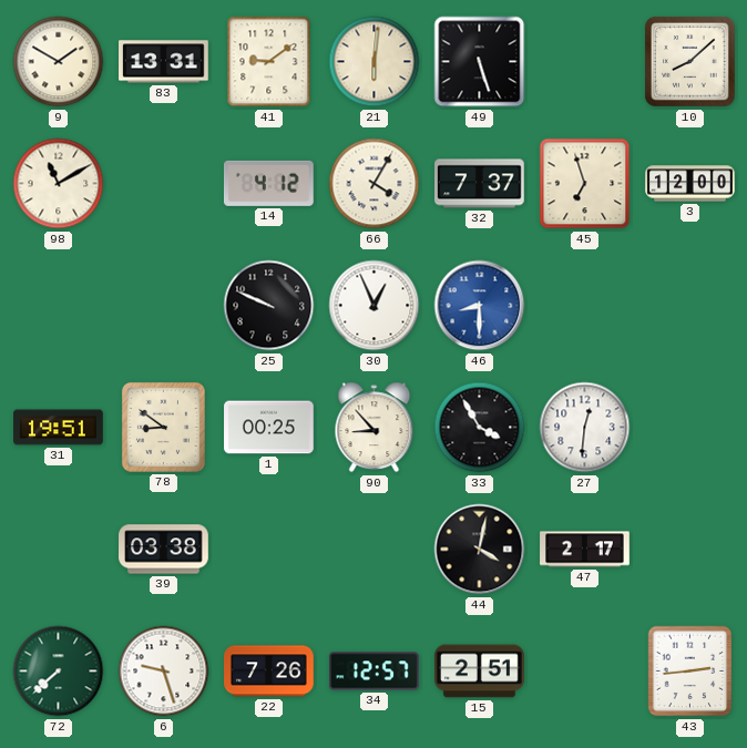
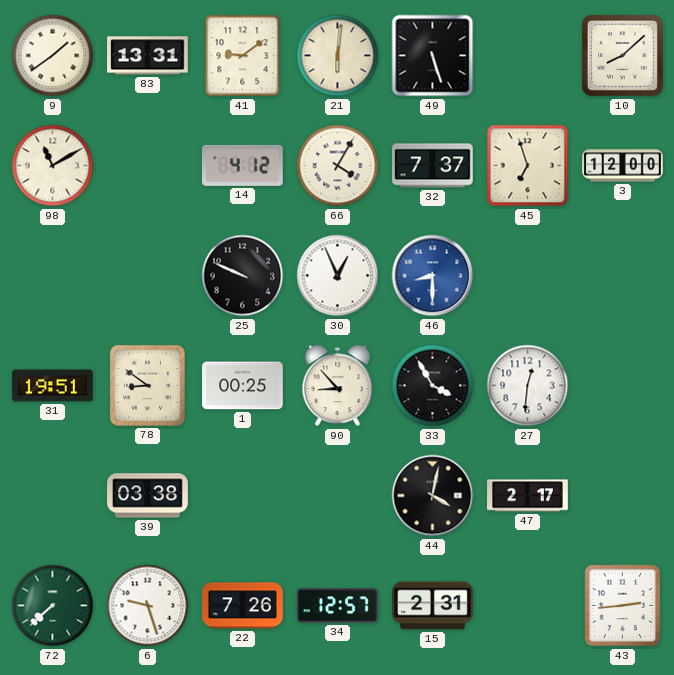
9: 1:50 -> 1:39 (53, 56)
15: 2:51 -> 2:31 (433, 606)
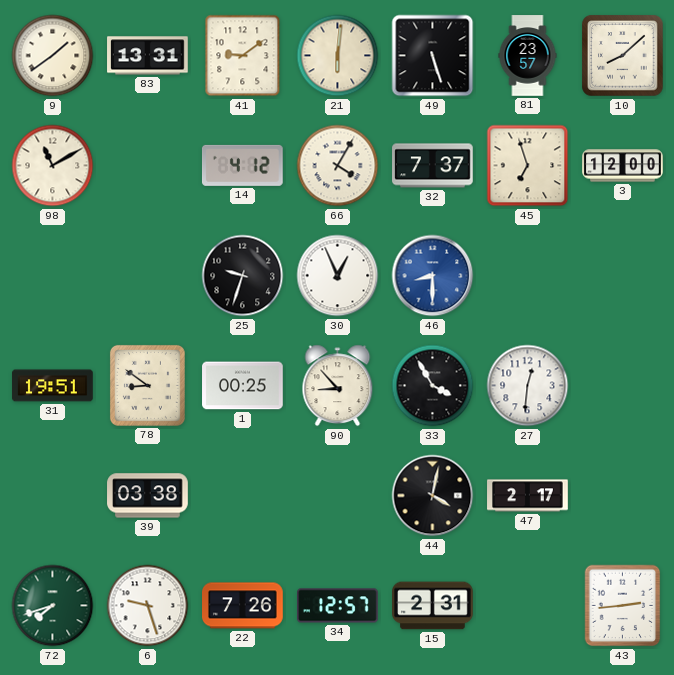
81: none -> 23:57 (528, 56)
25: 9:49 -> 9:33 (243, 276)
72: 7:38 -> 7:42 (53, 606)
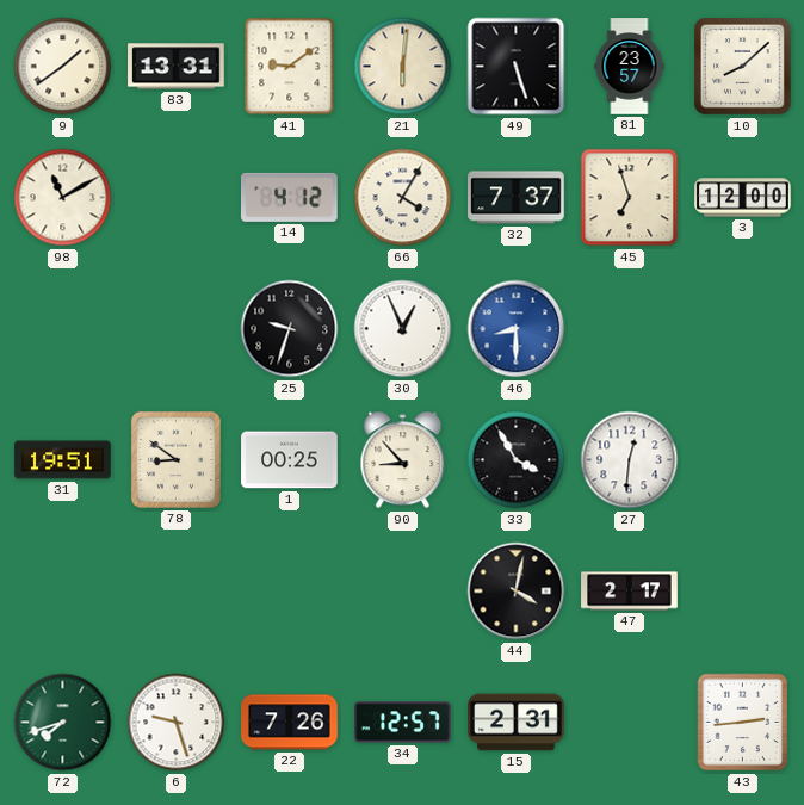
39: 03:38 -> none (148, 496)
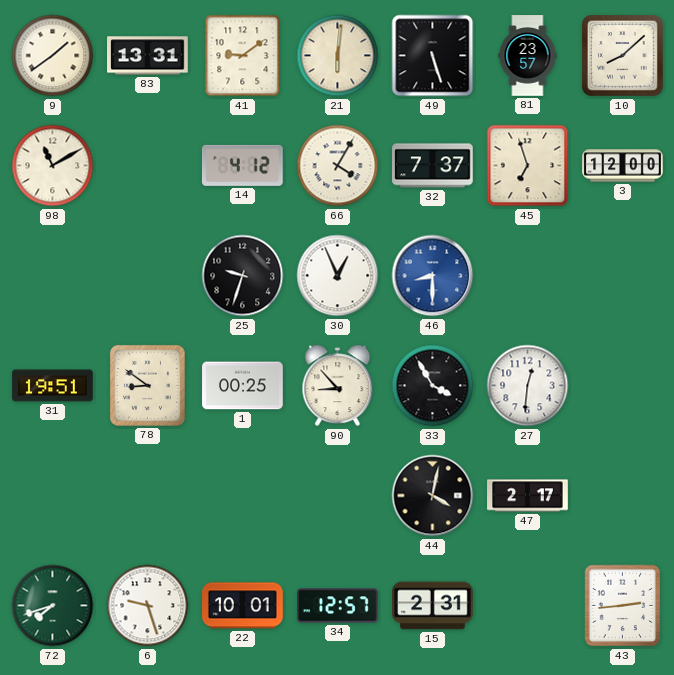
22: 7:26 -> 10:01 (243, 606)
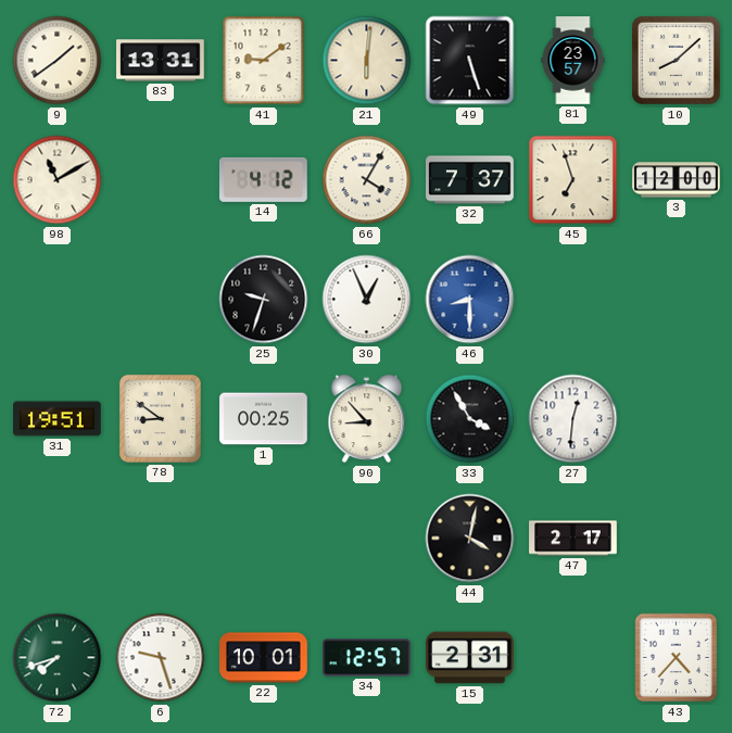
43: 2:44 -> 4:37 (677, 658)
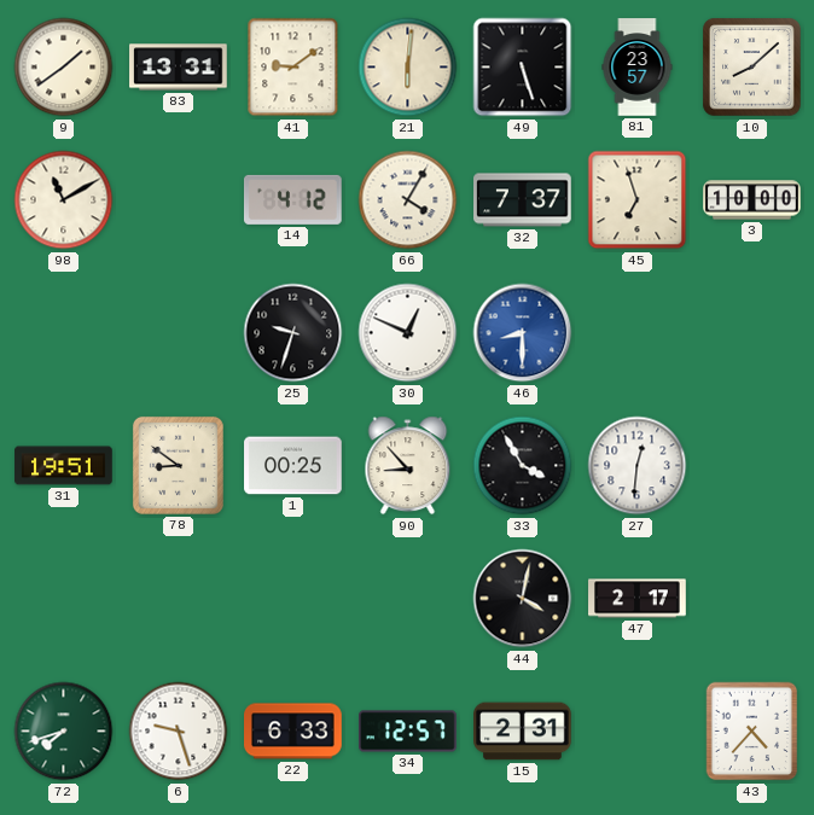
3: 12:00 -> 10:00 (752, 200)
30: 12:56 -> 12:49 (408, 333)
22: 10:01 -> 6:33 (293, 732)
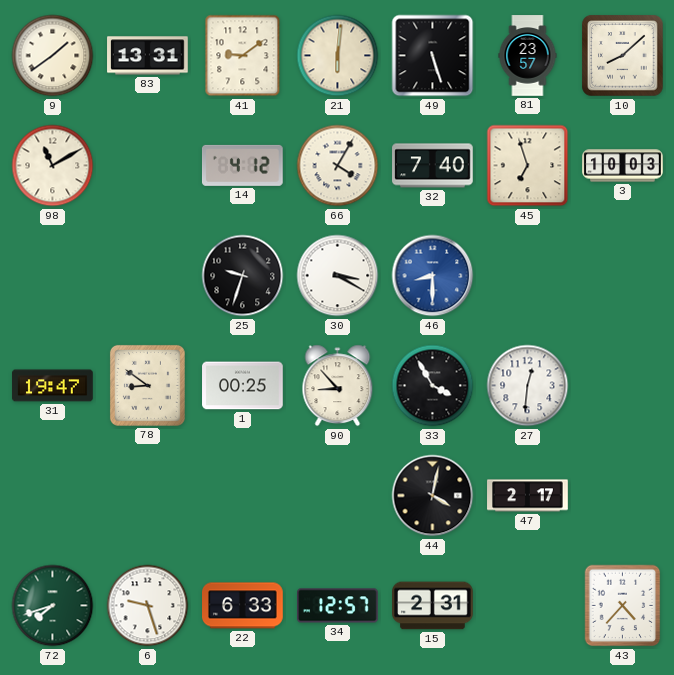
32: 7:37 -> 7:40 (433, 166)
3: 10:00 -> 10:03 (623, 166)
30: 12:49 -> 3:20 (338, 276)
31: 19:51 -> 19:47 (53, 386)
